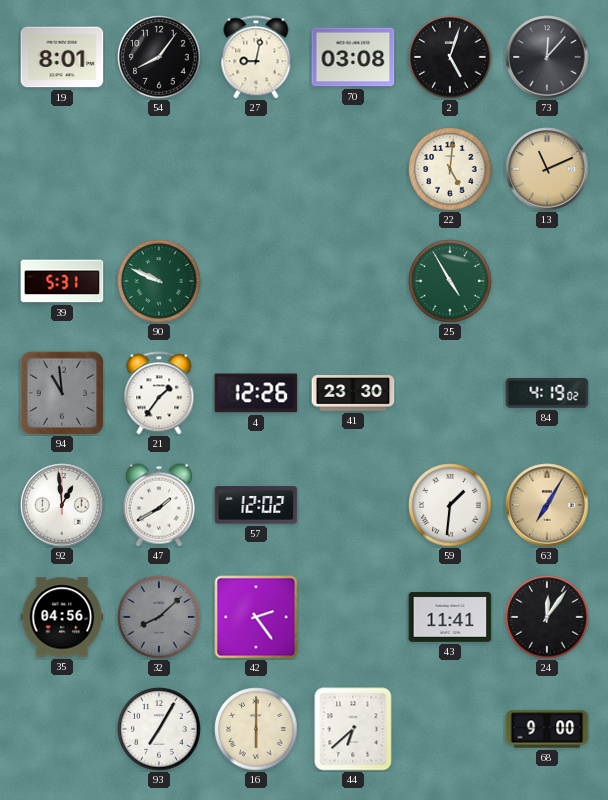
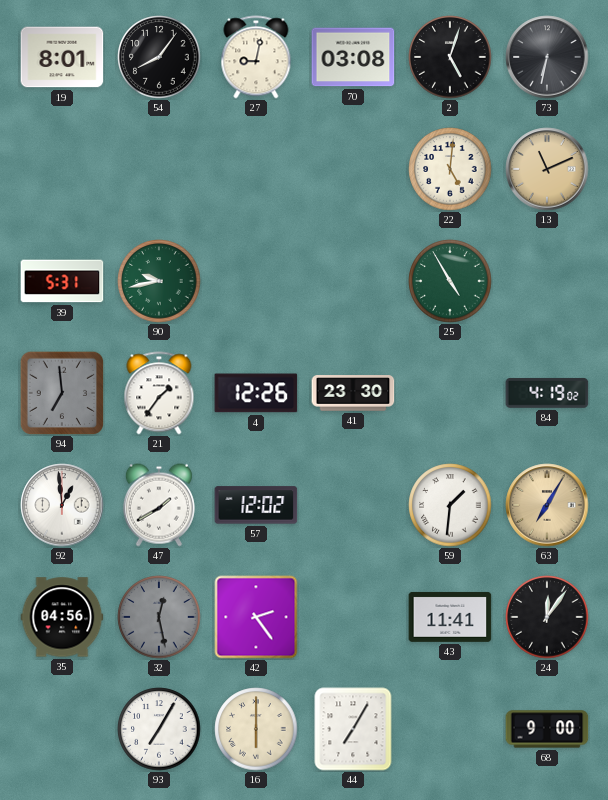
73: 12:07 -> 6:32 (547, 57)
90: 9:49 -> 9:43 (159, 281)
94: 10:59 -> 6:59 (62, 393)
32: 8:08 -> 12:28 (159, 617)
44: 6:38 -> 7:05 (353, 729)
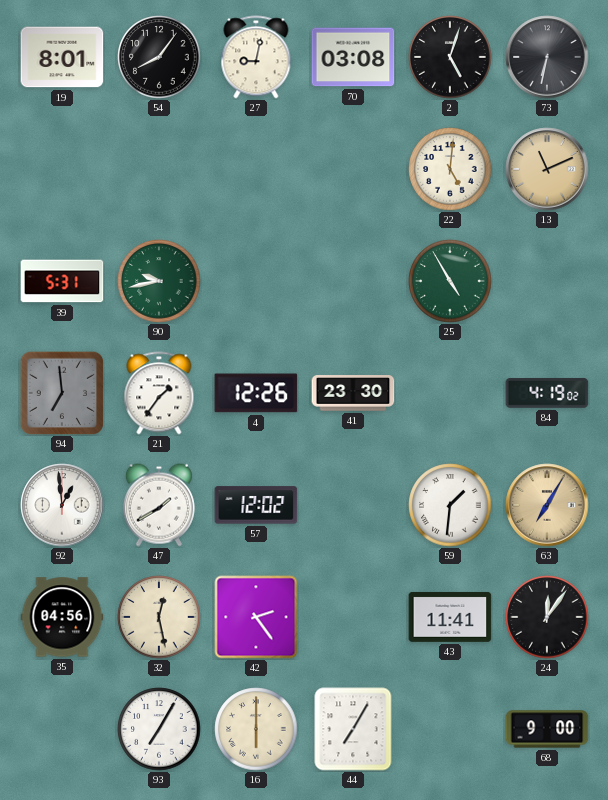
32 dial: grey -> cream (159, 617)
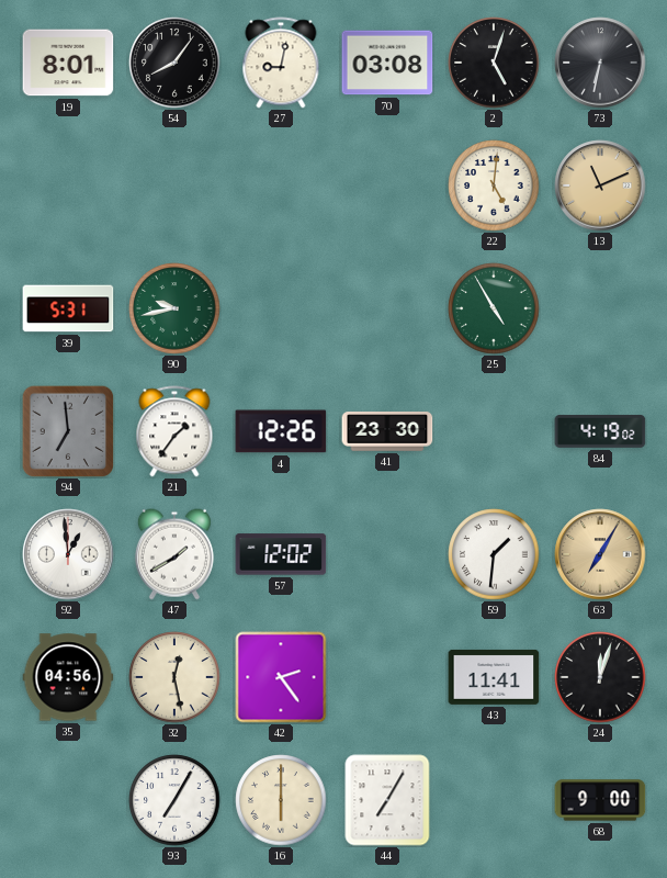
24: 12:06 -> 12:03 (600, 677)
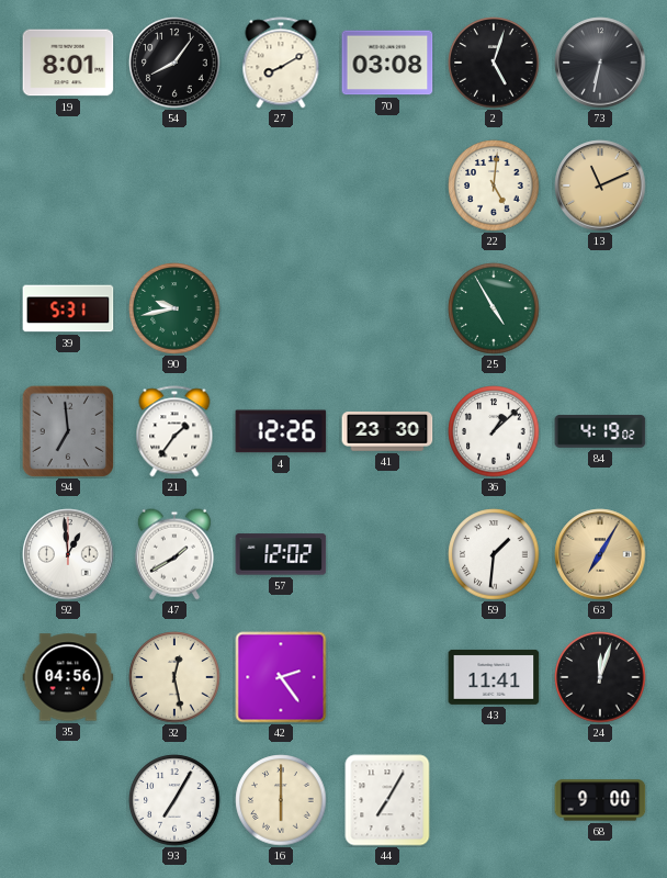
27: 9:02 -> 8:10 (281, 63)
36: none -> 1:08 (494, 431)
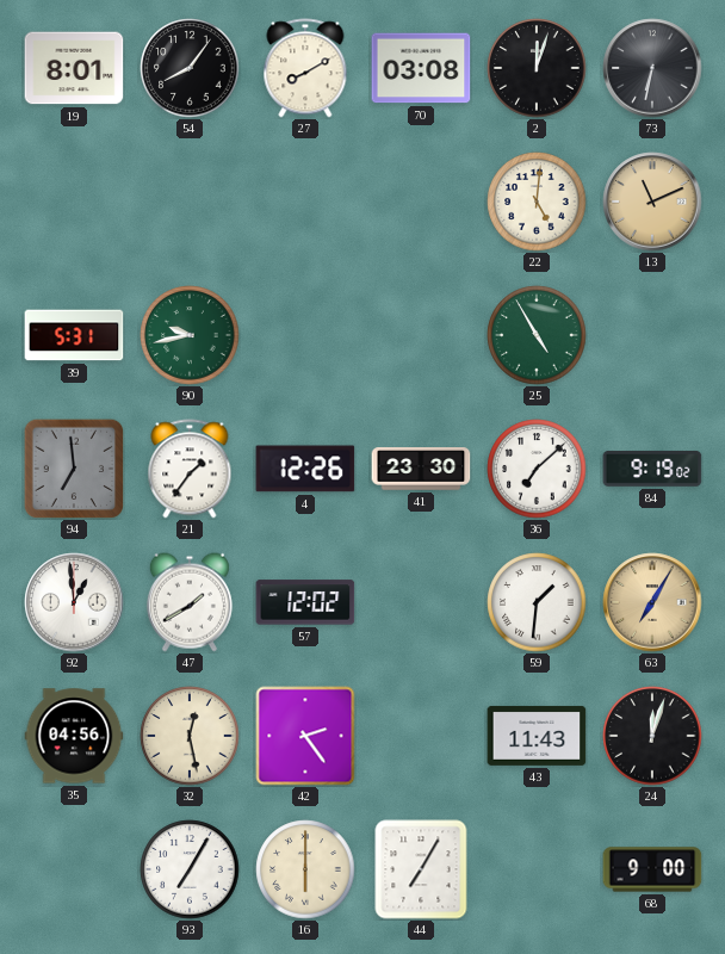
2: 5:03 -> 12:03 (537, 68)
36: 1:08 -> 7:08 (537, 469)
84: 4:19 -> 9:19 (652, 469)
43: 11:41 -> 11:43 (537, 736)
